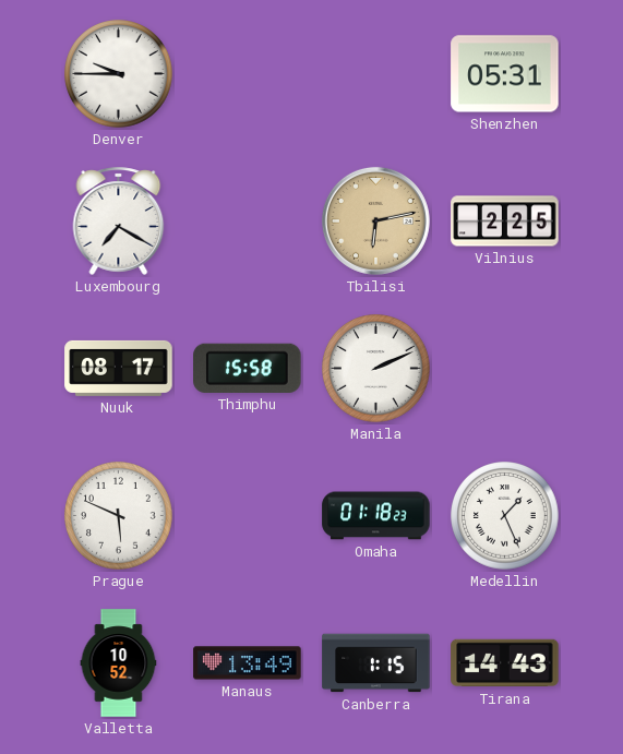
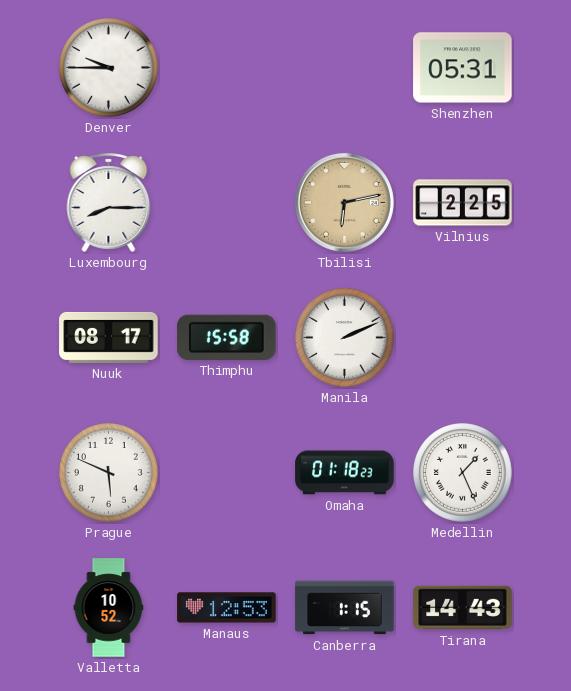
Luxembourg: 7:20 -> 8:15 (109, 202)
Manaus: 13:49 -> 12:53 (227, 608)
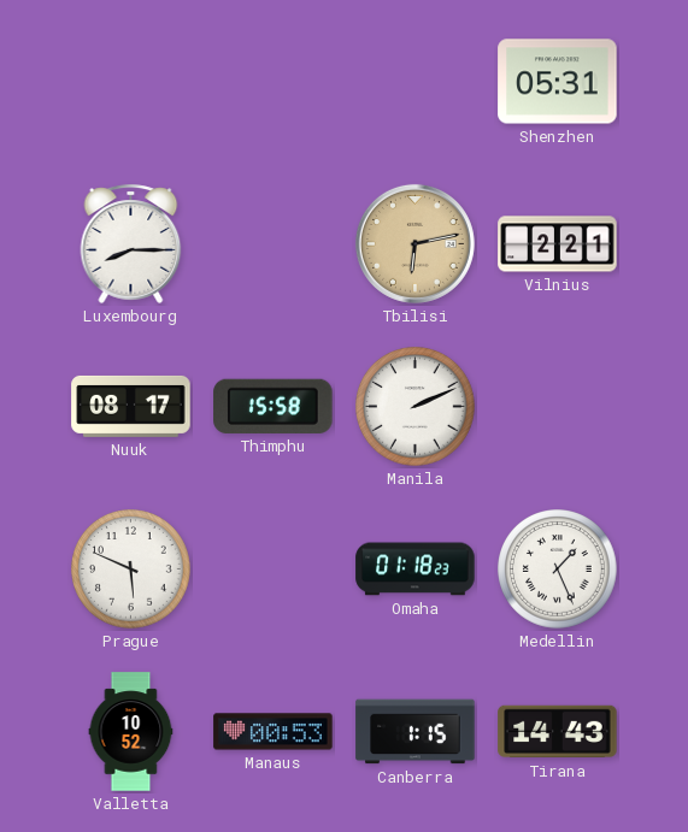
Denver: 9:45 -> none (109, 68)
Vilnius: 2:25 -> 2:21 (558, 244)
Manaus: 12:53 -> 00:53 (274, 732)
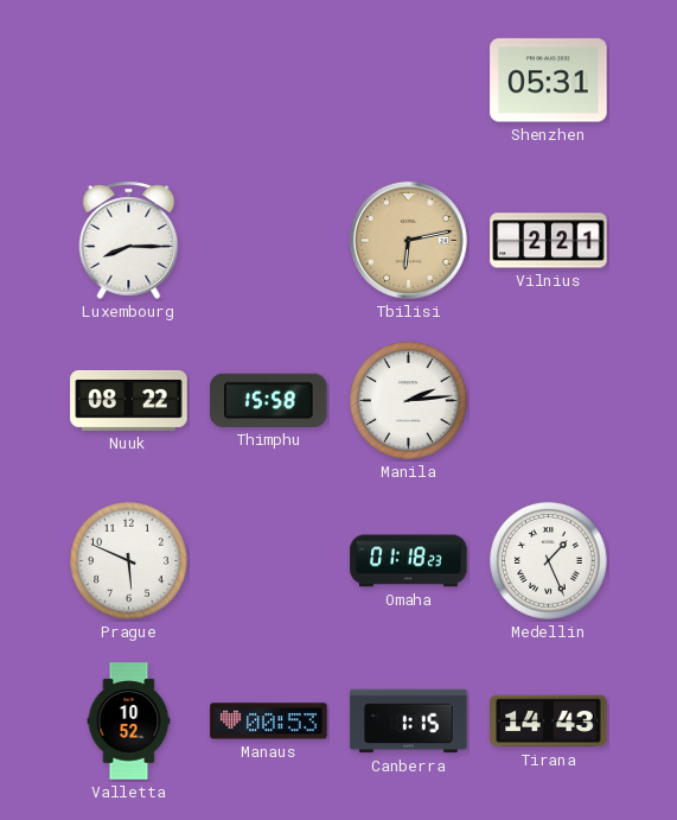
Nuuk: 08:17 -> 08:22 (129, 400)
Manila: 2:11 -> 2:14 (409, 401)
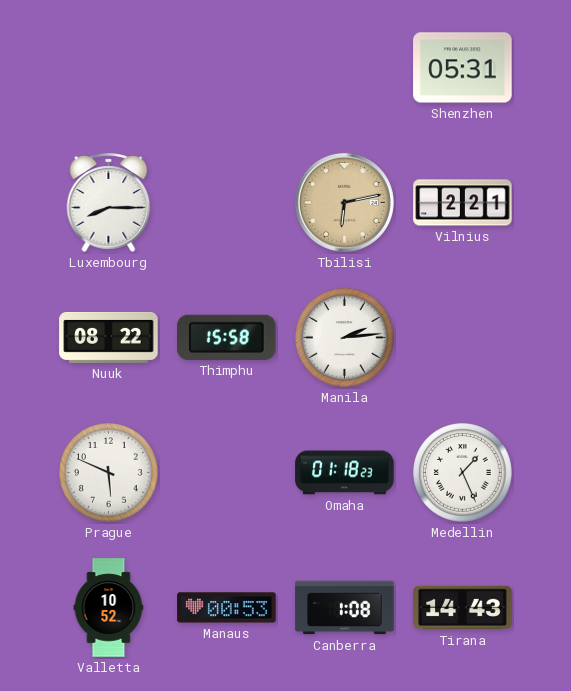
Canberra: 1:15 -> 1:08 (345, 608)
